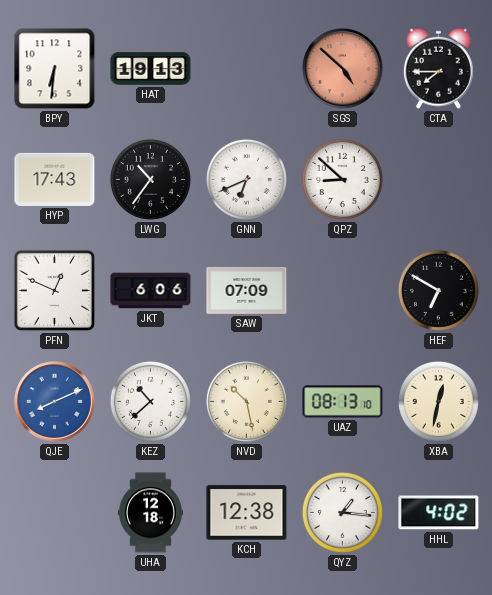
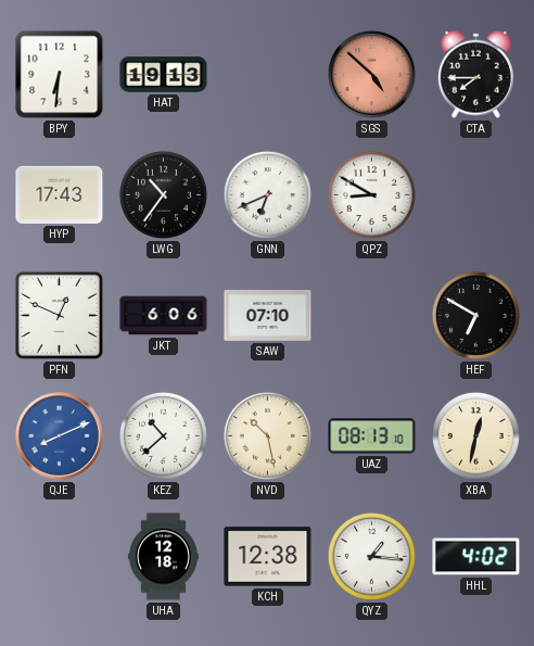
QPZ: 8:52 -> 8:50 (371, 194)
SAW: 07:09 -> 07:10 (268, 315)
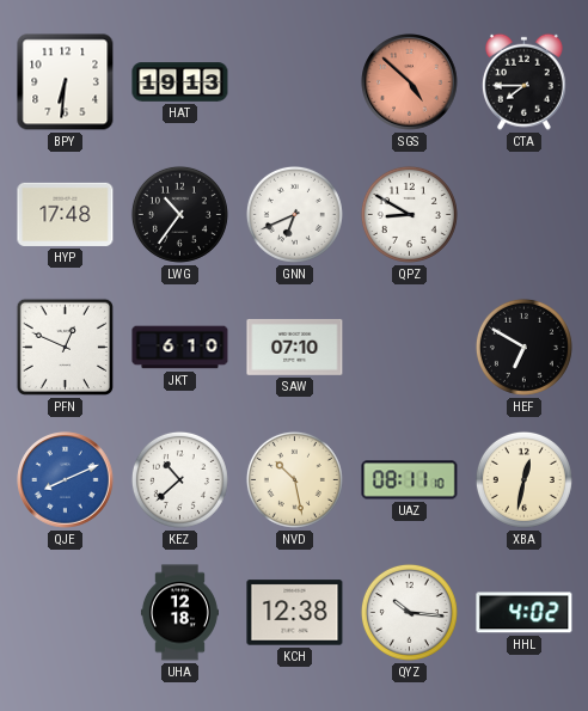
HYP: 17:43 -> 17:48 (66, 214)
JKT: 6:06 -> 6:10 (180, 348)
UAZ: 08:13 -> 08:11 (410, 480)
QYZ: 1:16 -> 10:16 (409, 612)
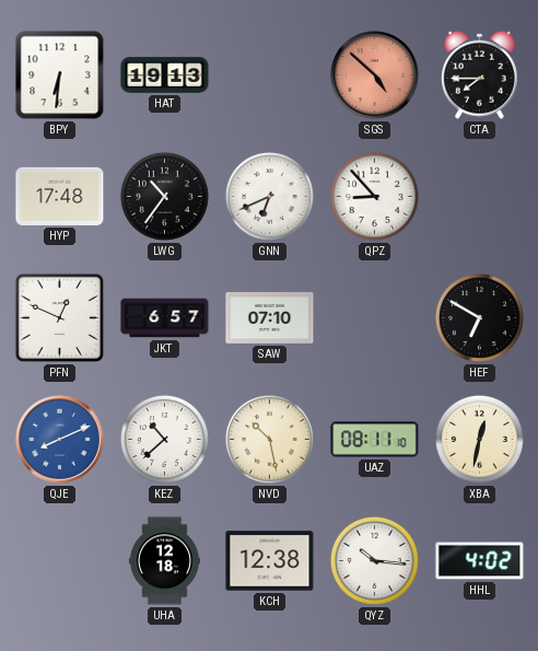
QPZ: 8:50 -> 8:53 (374, 196)
JKT: 6:10 -> 6:57 (165, 318)
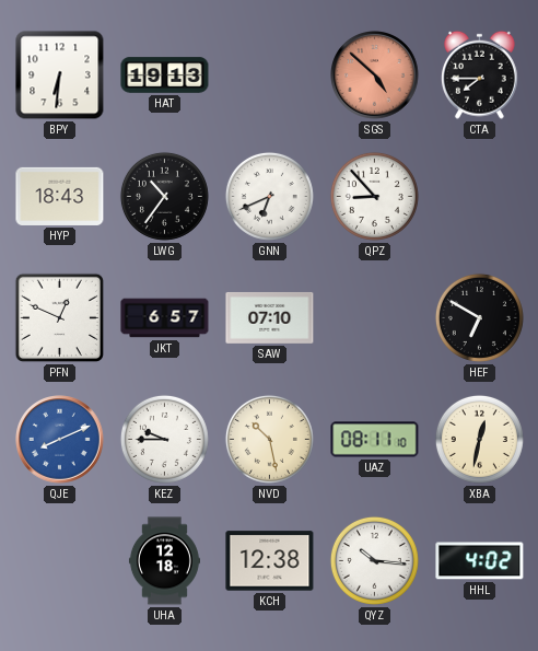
HYP: 17:48 -> 18:43 (60, 196)
KEZ: 10:38 -> 9:45 (164, 439)
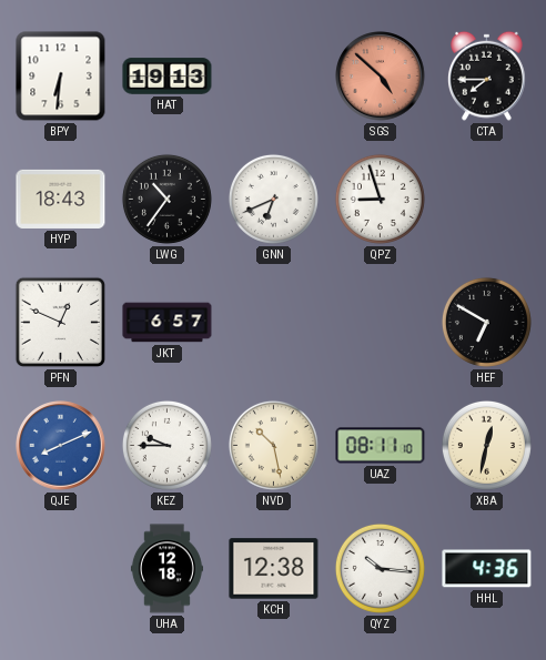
QPZ: 8:53 -> 8:57 (380, 199)
SAW: 07:10 -> none (270, 317)
HHL: 4:02 -> 4:36 (487, 569)
